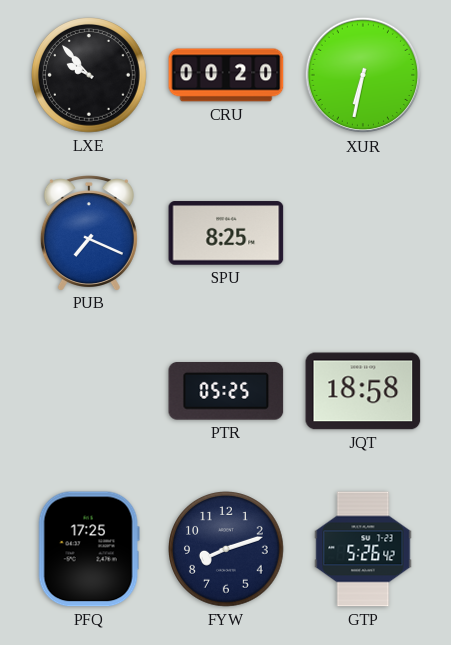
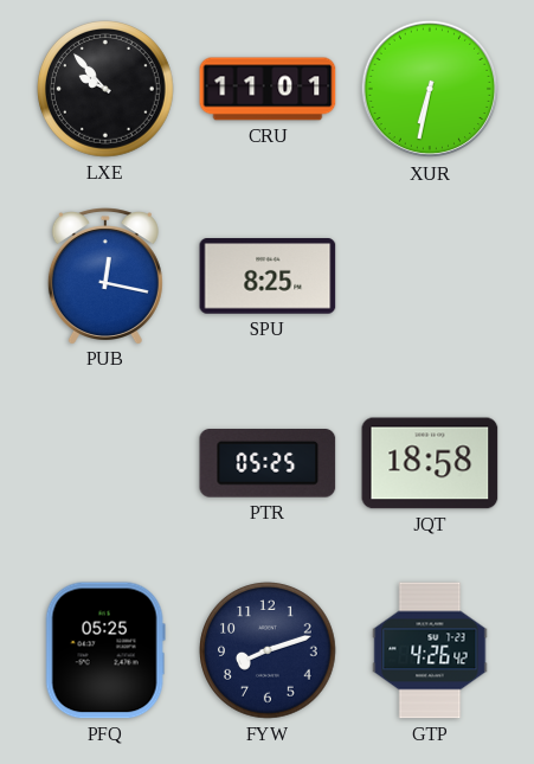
CRU: 00:20 -> 11:01 (268, 89)
PUB: 7:19 -> 12:17 (105, 276)
PFQ: 17:25 -> 05:25 (105, 650)
GTP: 5:26 -> 4:26 (430, 650)
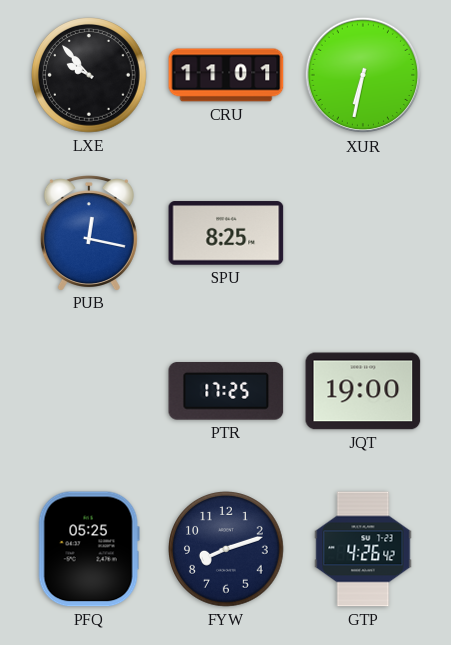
PTR: 05:25 -> 17:25 (226, 392)
JQT: 18:58 -> 19:00 (363, 391)
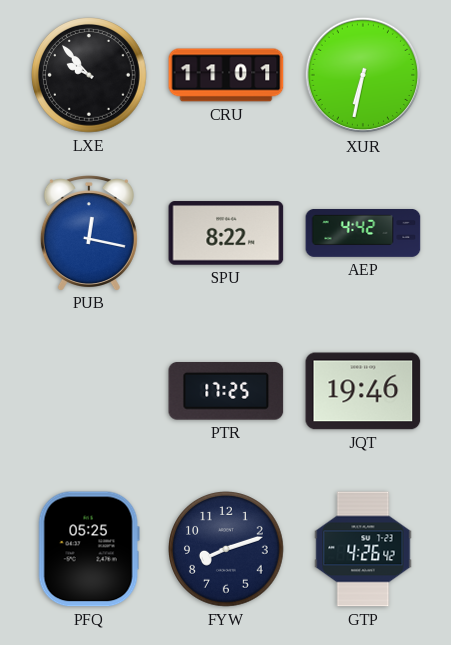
SPU: 8:25 -> 8:22 (226, 233)
AEP: none -> 4:42 (363, 234)
JQT: 19:00 -> 19:46 (363, 391)
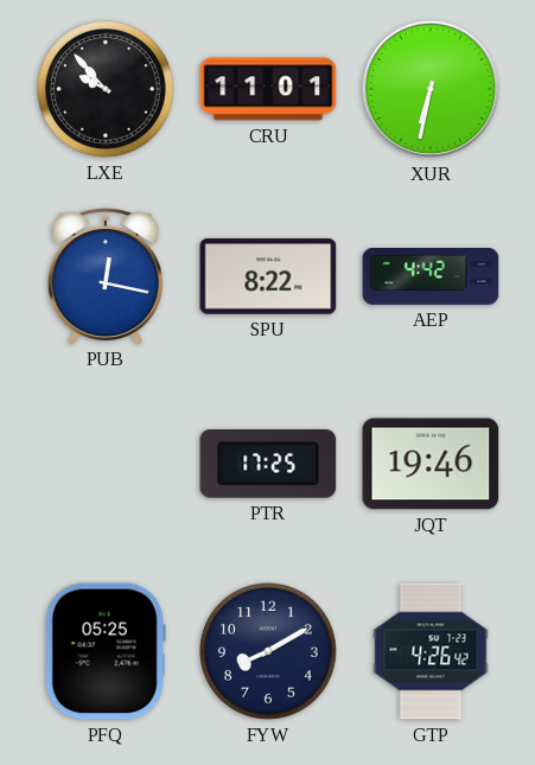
FYW: 8:12 -> 8:10 (269, 652)
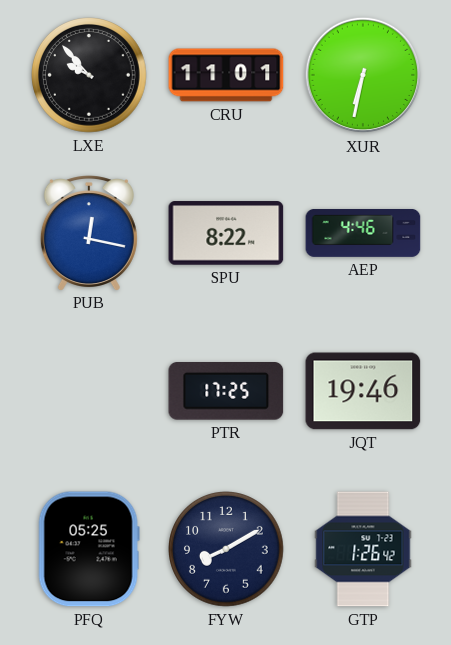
AEP: 4:42 -> 4:46 (363, 234)
GTP: 4:26 -> 1:26 (363, 549)
